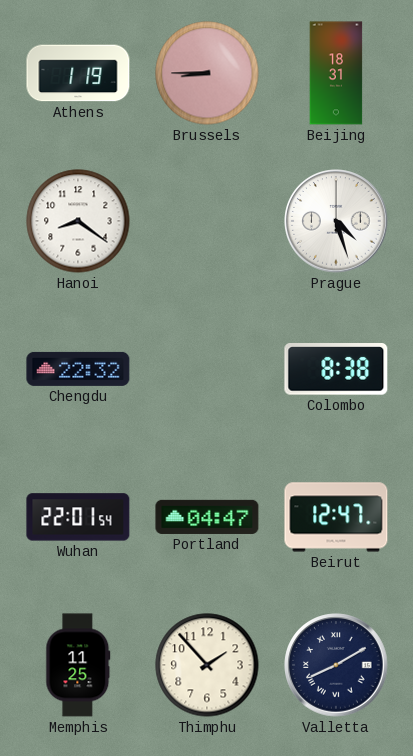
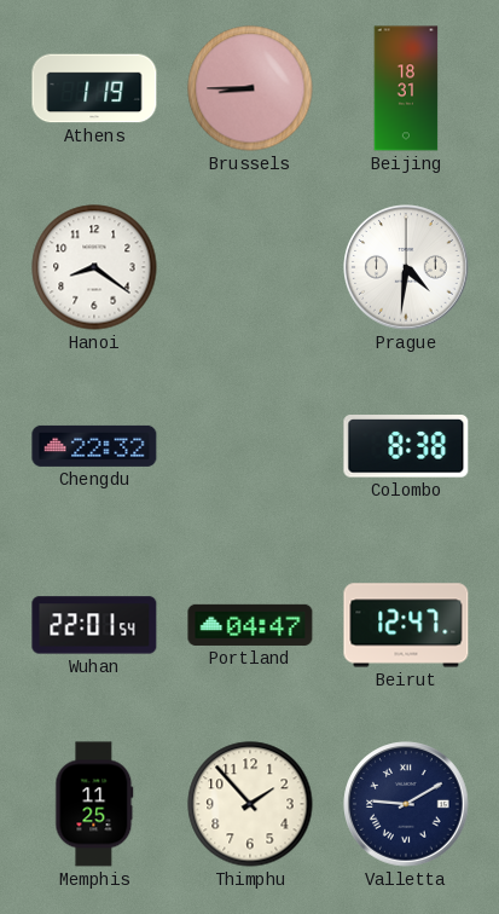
Prague: 4:27 -> 4:31 (406, 267)
Valletta: 8:10 -> 9:10 (406, 804)
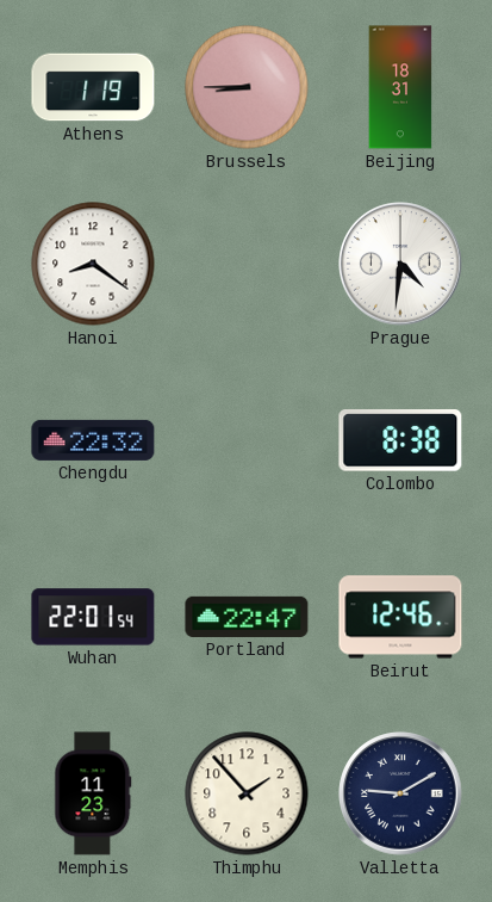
Portland: 04:47 -> 22:47 (247, 617)
Beirut: 12:47 -> 12:46 (400, 617)
Memphis: 11:25 -> 11:23 (93, 793)
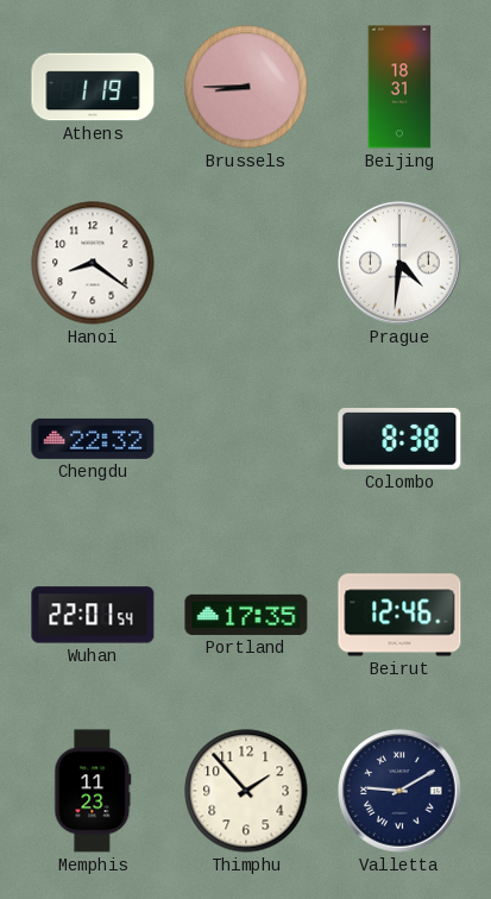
Portland: 22:47 -> 17:35 (246, 615)
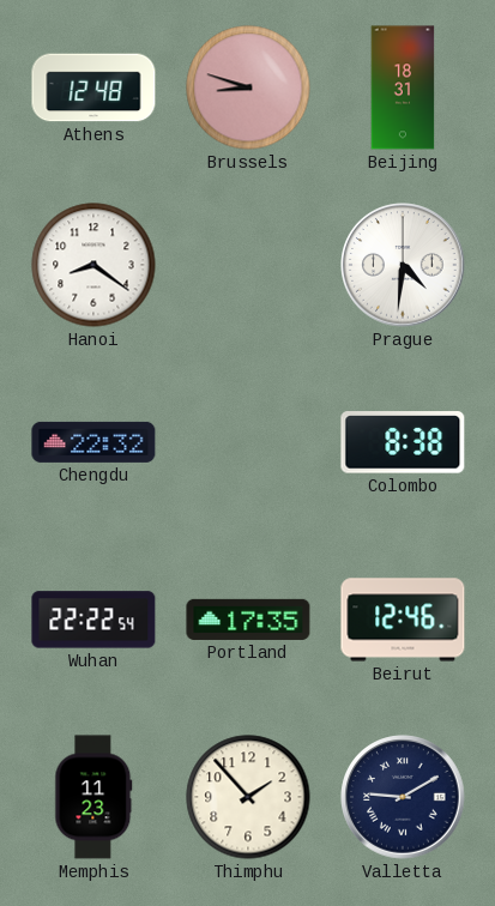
Athens: 1:19 -> 12:48 (93, 87)
Brussels: 8:45 -> 8:48 (248, 87)
Wuhan: 22:01 -> 22:22 (93, 620)
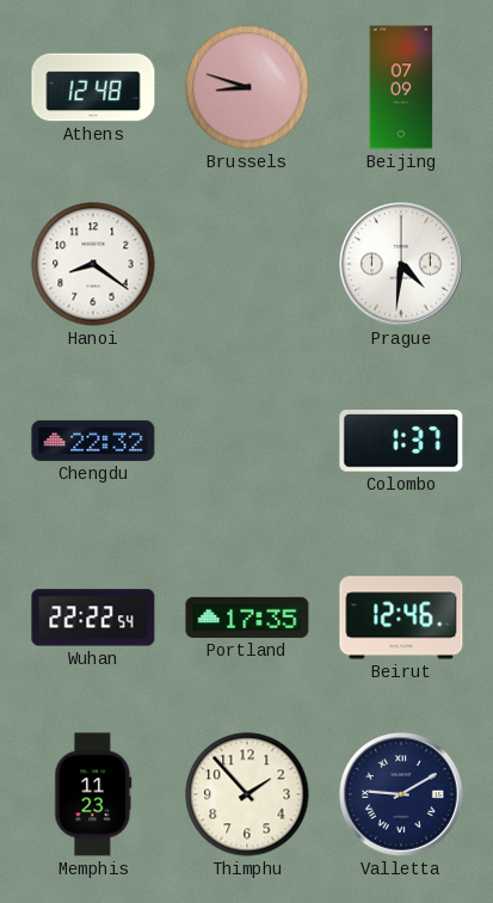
Beijing: 18:31 -> 07:09 (401, 87)
Colombo: 8:38 -> 1:37 (401, 441)
